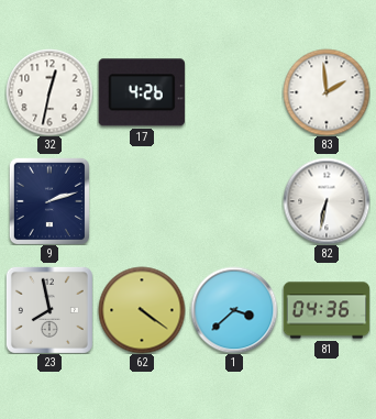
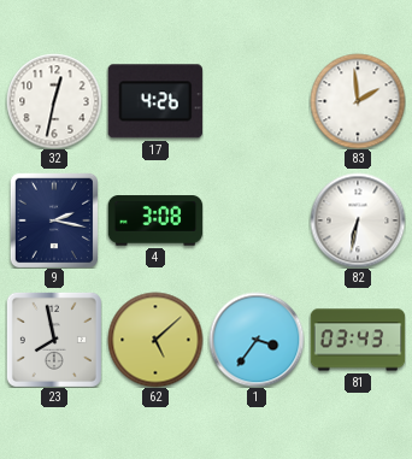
9: 2:12 -> 2:17 (53, 220)
4: none -> 3:08 (155, 220)
62: 4:21 -> 5:08 (155, 340)
1: 3:38 -> 3:36 (257, 340)
81: 04:36 -> 03:43 (358, 340)
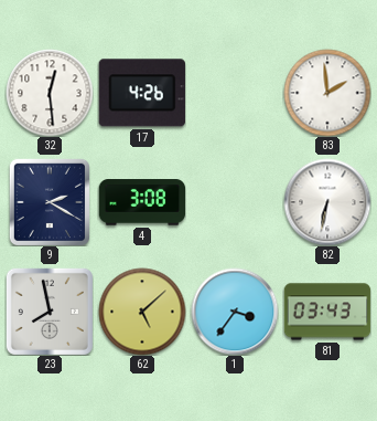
32: 12:32 -> 12:29 (50, 93)
9: 2:17 -> 2:20 (49, 202)
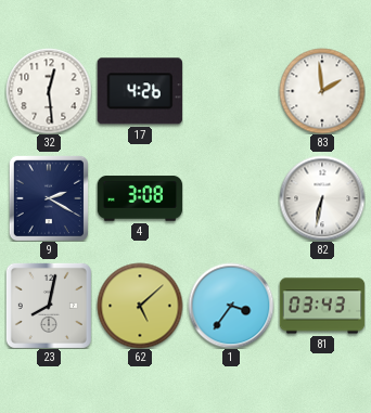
23: 7:58 -> 8:02 (49, 306)
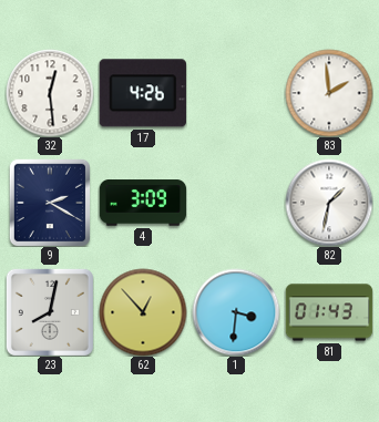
4: 3:08 -> 3:09 (143, 203)
82: 6:32 -> 1:32 (329, 203)
62: 5:08 -> 12:53 (143, 312)
1: 3:36 -> 3:31 (236, 312)
81: 03:43 -> 01:43 (329, 312)
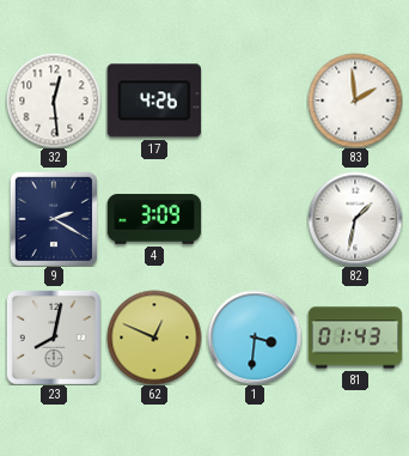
62: 12:53 -> 12:49 (154, 338)
